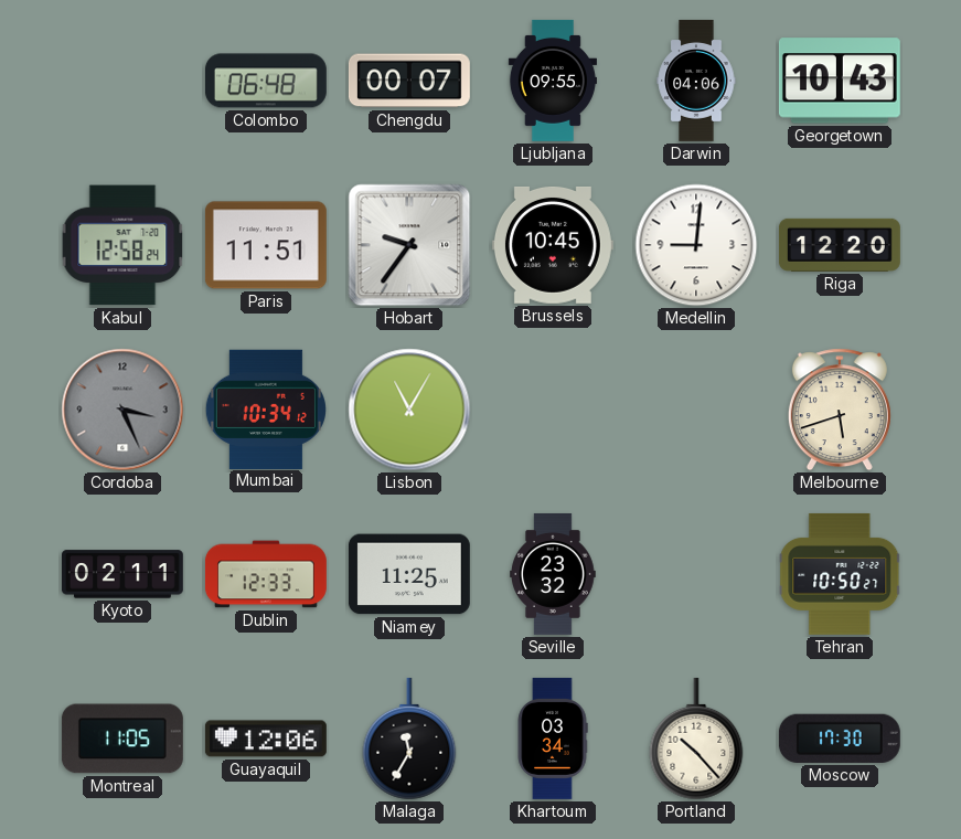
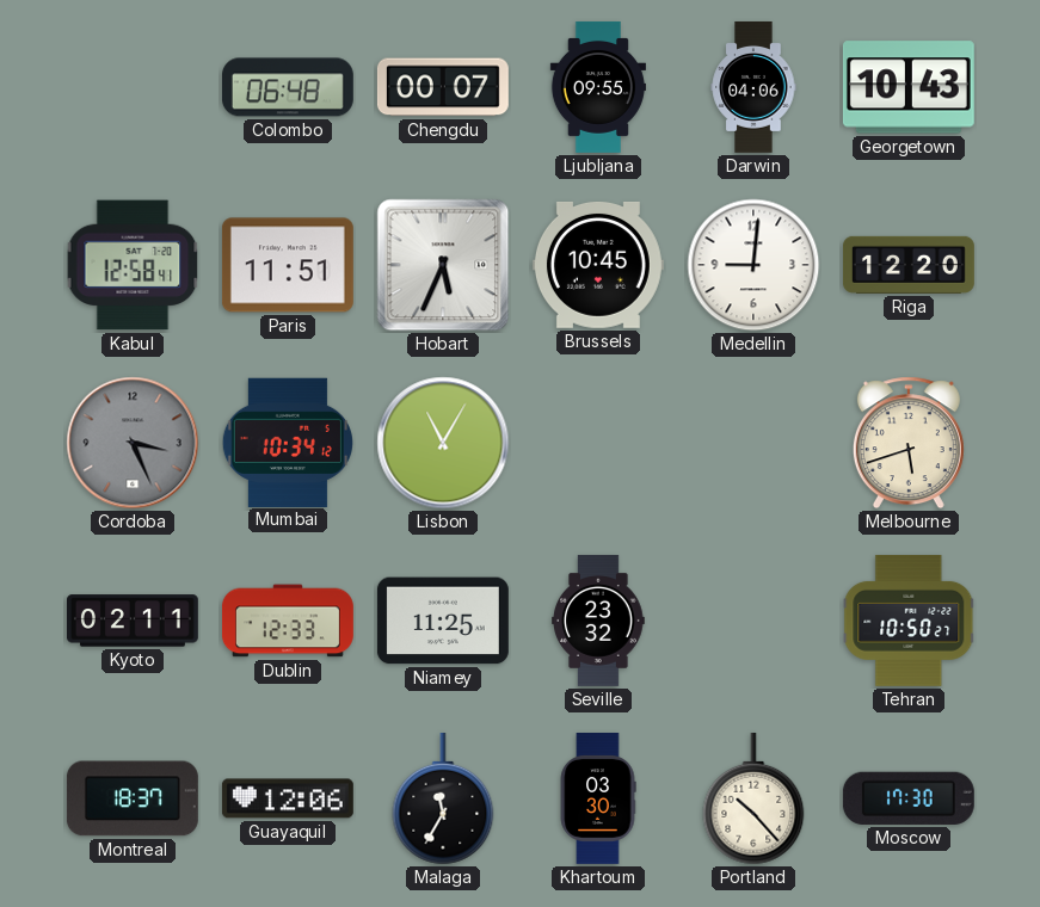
Kabul: 12:58:24 -> 12:58:41 (133, 265)
Hobart: 9:36 -> 5:34 (443, 265)
Montreal: 11:05 -> 18:37 (133, 798)
Khartoum: 03:34 -> 03:30 (598, 798)
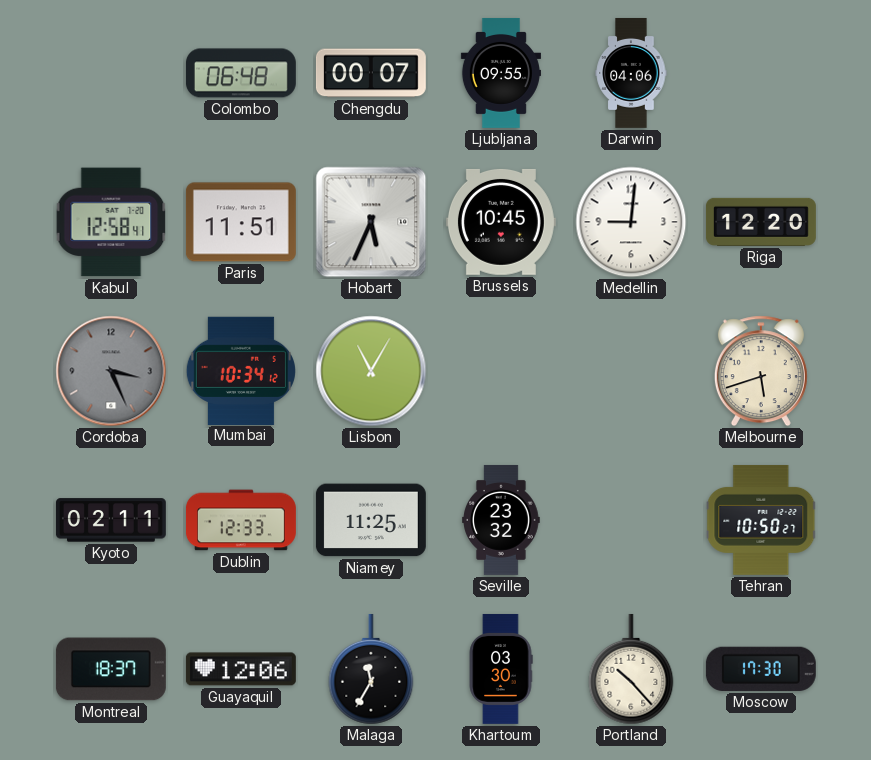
Georgetown: 10:43 -> none (909, 87)
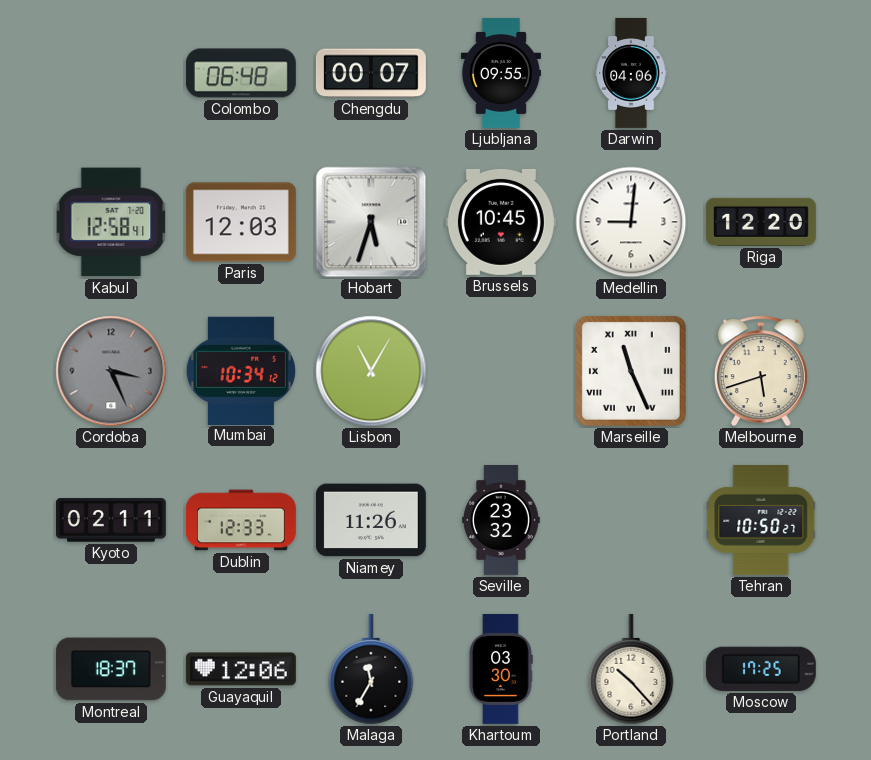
Paris: 11:51 -> 12:03 (241, 222)
Hobart: 5:34 -> 5:33 (371, 222)
Marseille: none -> 11:26 (631, 371)
Niamey: 11:25 -> 11:26 (371, 520)
Moscow: 17:30 -> 17:25 (761, 669)
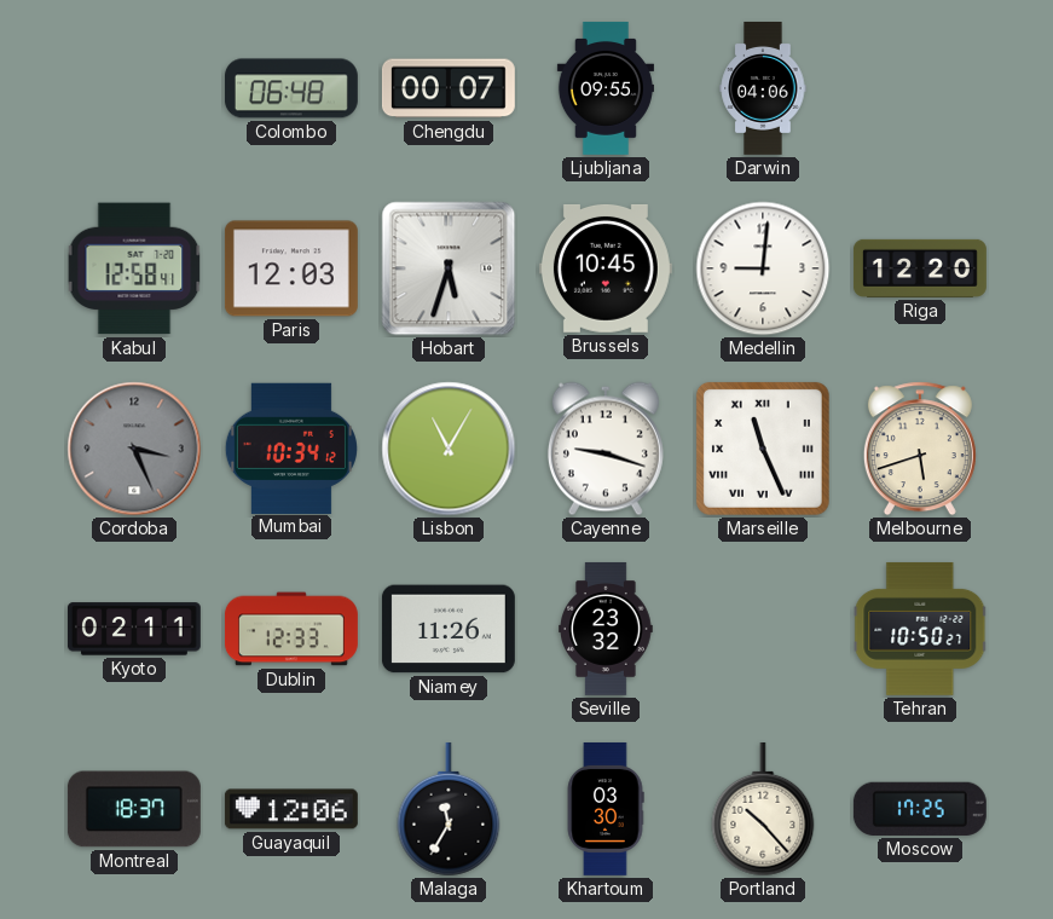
Cayenne: none -> 9:18 (606, 449)
